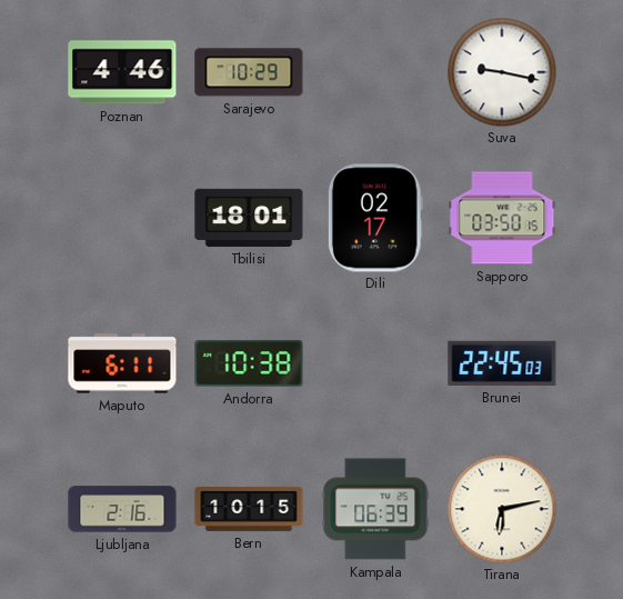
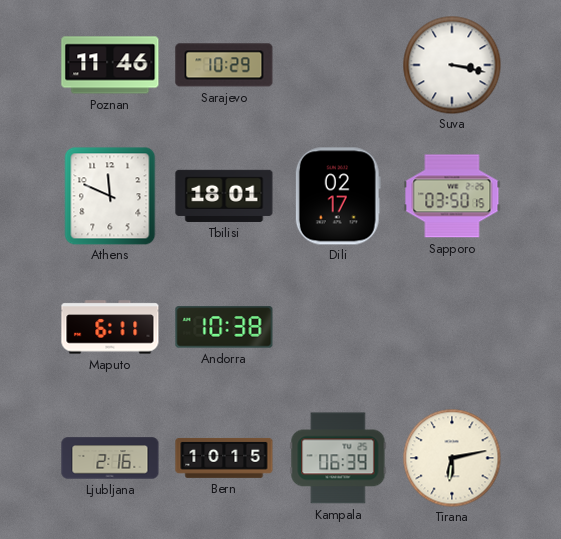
Poznan: 4:46 -> 11:46 (110, 65)
Suva: 9:17 -> 3:17 (452, 65)
Athens: none -> 11:49 (110, 196)
Brunei: 22:45 -> none (502, 363)
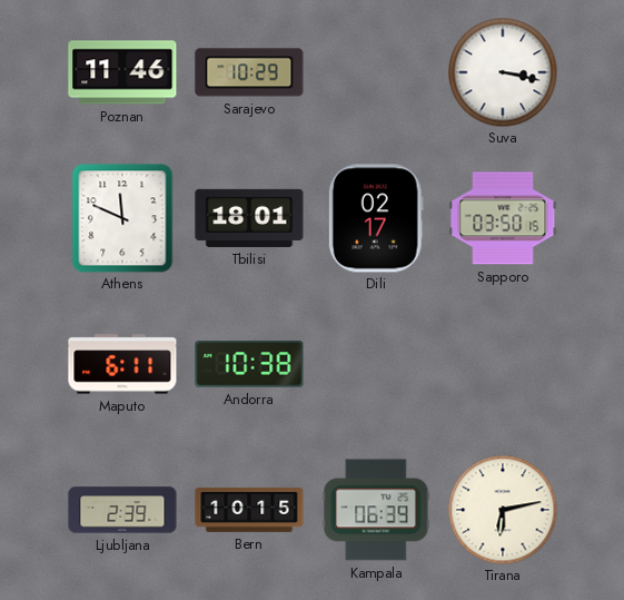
Ljubljana: 2:16 -> 2:39 (122, 510)
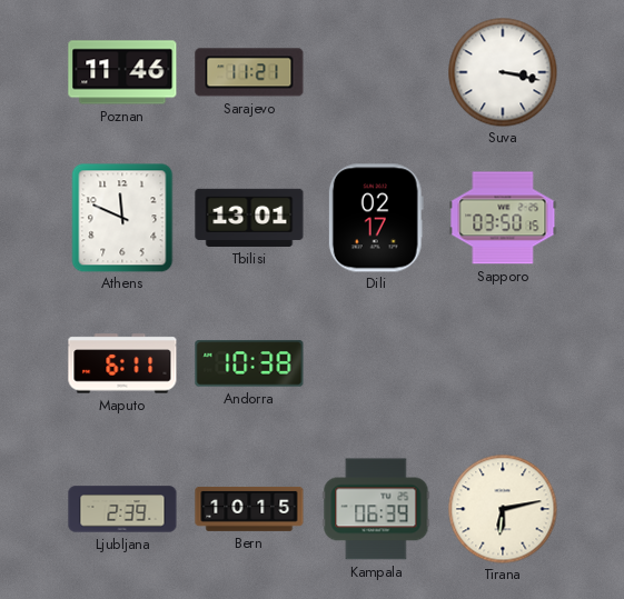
Sarajevo: 10:29 -> 11:21 (249, 72)
Tbilisi: 18:01 -> 13:01 (249, 218)
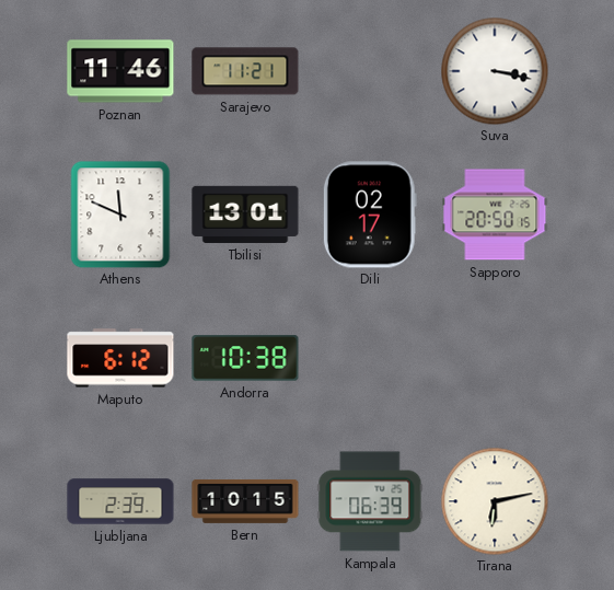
Sapporo: 03:50 -> 20:50 (495, 215)
Maputo: 6:11 -> 6:12 (120, 358)
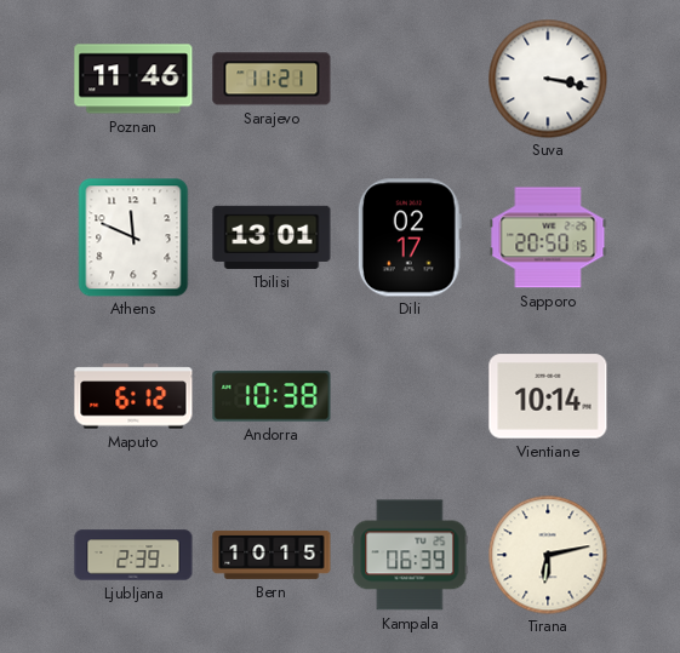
Vientiane: none -> 10:14 (548, 396)
